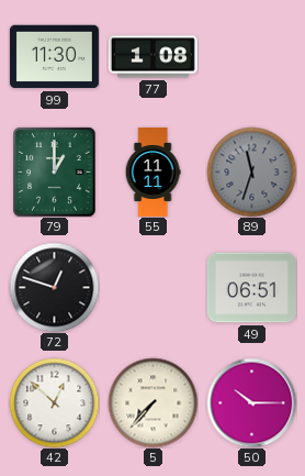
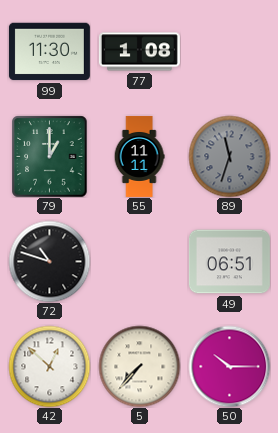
72: 12:48 -> 10:48 (49, 261)
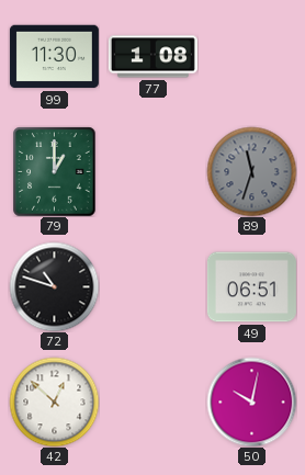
55: 11:11 -> none (139, 156)
5: 7:37 -> none (139, 366)
50: 10:15 -> 10:02 (251, 402)
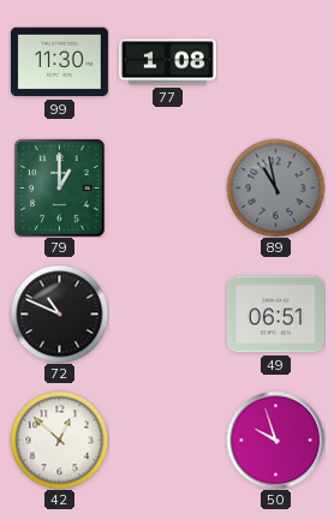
89: 11:33 -> 10:58 (275, 187)
72: 10:48 -> 10:49 (59, 313)
50: 10:02 -> 9:57 (275, 440)
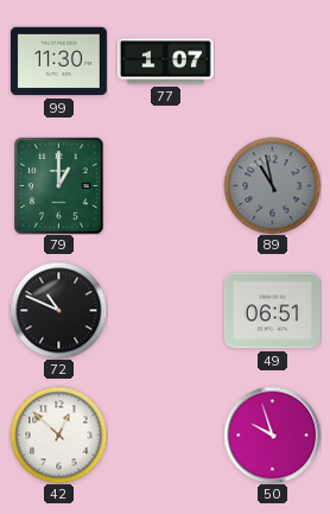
77: 1:08 -> 1:07 (165, 62)
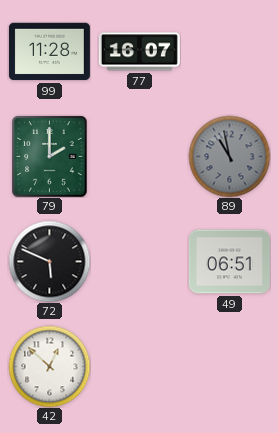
99: 11:30 -> 11:28 (49, 52)
77: 1:07 -> 16:07 (139, 52)
79: 1:00 -> 2:00 (50, 156)
72: 10:49 -> 5:49 (49, 261)
50: 9:57 -> none (272, 434)
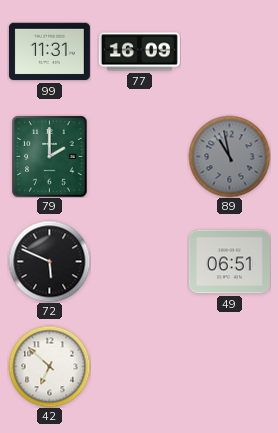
99: 11:28 -> 11:31 (49, 52)
77: 16:07 -> 16:09 (139, 52)
42: 12:52 -> 6:52 (49, 366)
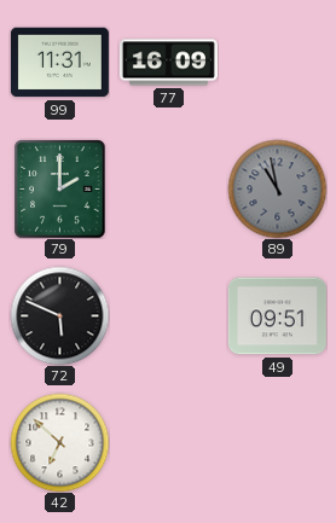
49: 06:51 -> 09:51 (277, 316)
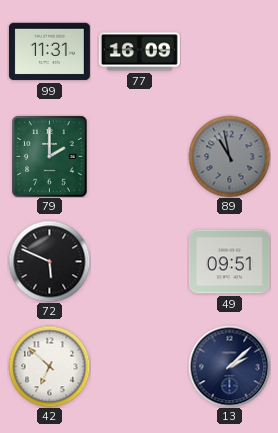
13: none -> 2:08 (229, 366)
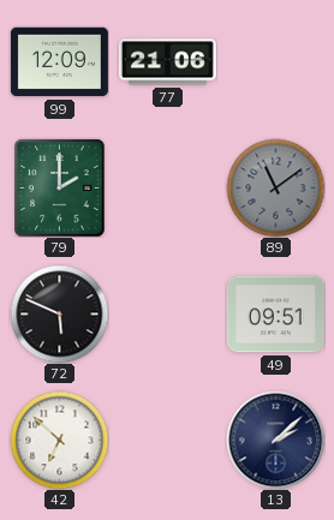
99: 11:31 -> 12:09 (59, 62)
77: 16:09 -> 21:06 (167, 62)
89: 10:58 -> 11:09 (275, 187)
